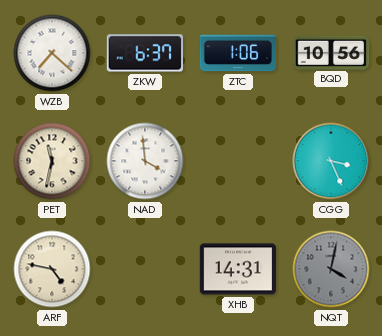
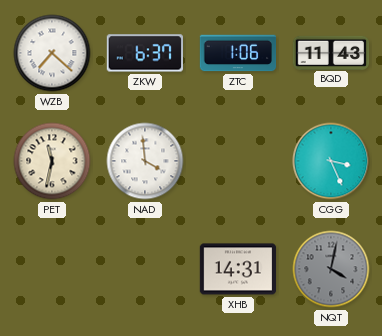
BQD: 10:56 -> 11:43 (331, 52)
ARF: 4:47 -> none (52, 269)
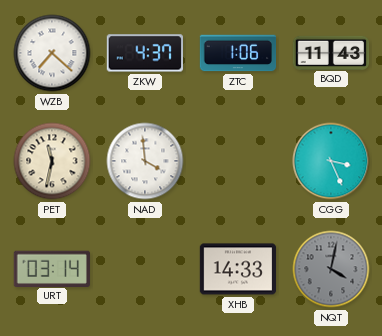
ZKW: 6:37 -> 4:37 (144, 53)
URT: none -> 03:14 (52, 268)
XHB: 14:31 -> 14:33 (238, 269)
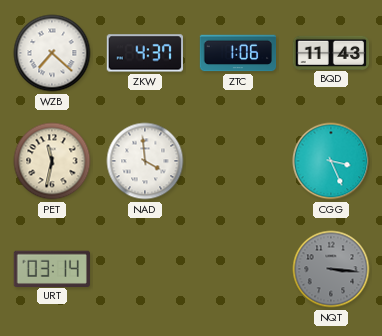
XHB: 14:33 -> none (238, 269)
NQT: 4:02 -> 3:16 (331, 269)
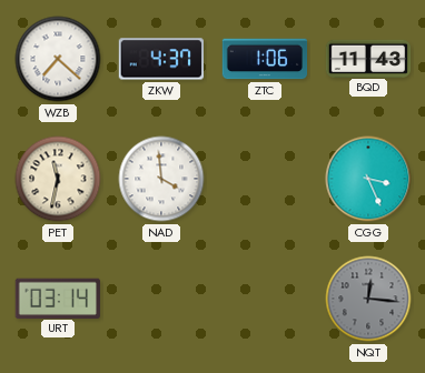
NQT: 3:16 -> 12:16 (368, 299)
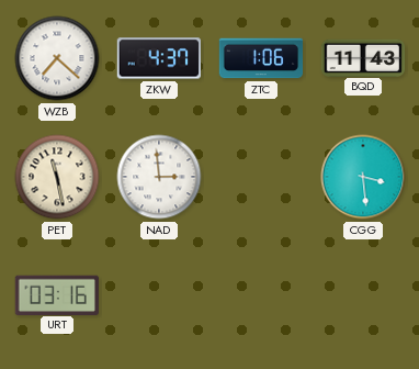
PET: 11:32 -> 11:28 (57, 177)
NAD: 3:59 -> 2:59 (159, 177)
CGG: 3:26 -> 3:29 (363, 177)
URT: 03:14 -> 03:16 (57, 294)
NQT: 12:16 -> none (368, 299)
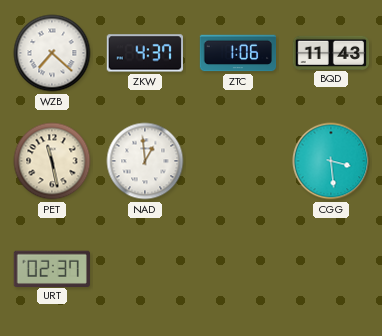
NAD: 2:59 -> 12:59 (145, 161)
URT: 03:16 -> 02:37 (52, 268)
